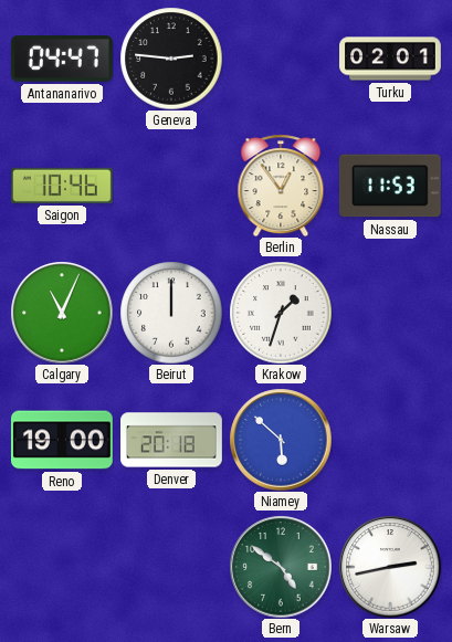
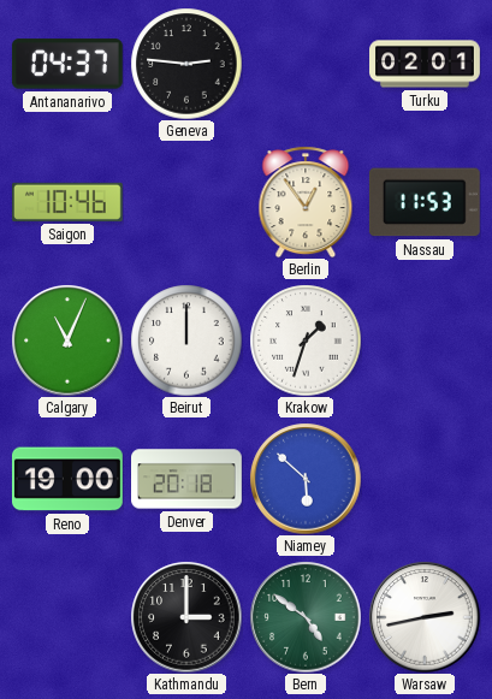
Antananarivo: 04:47 -> 04:37 (67, 64)
Kathmandu: none -> 3:00 (186, 617)
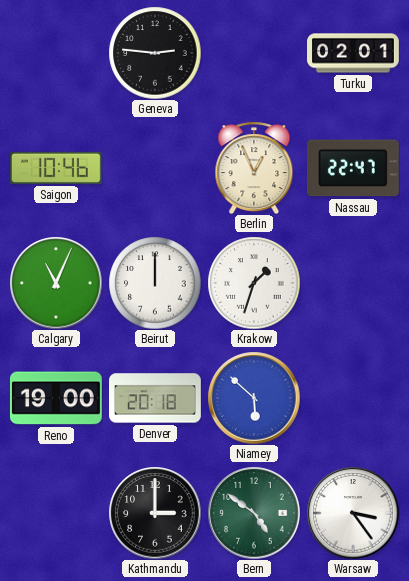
Antananarivo: 04:37 -> none (67, 64)
Berlin: 12:54 -> 12:56 (254, 168)
Nassau: 11:53 -> 22:47 (353, 168)
Warsaw: 2:43 -> 3:24 (353, 513)
